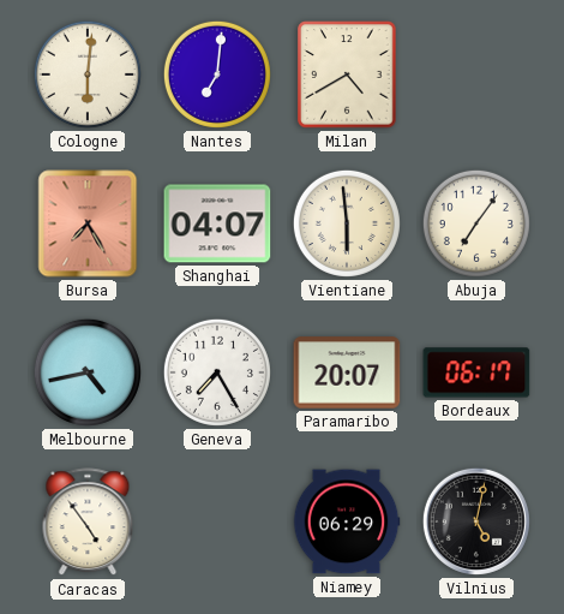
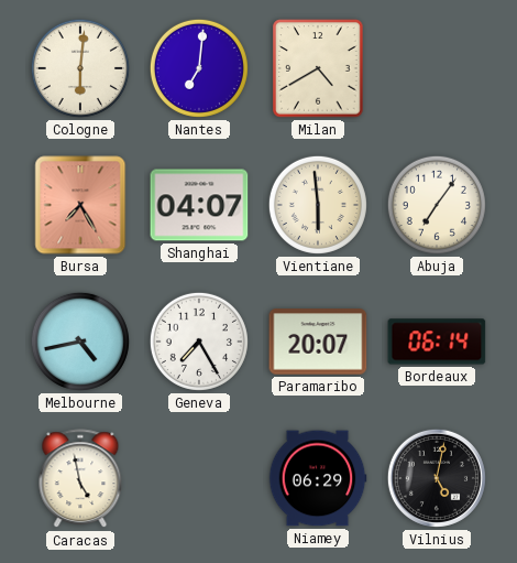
Bordeaux: 06:17 -> 06:14 (437, 342)
Caracas: 4:54 -> 4:58 (80, 479)
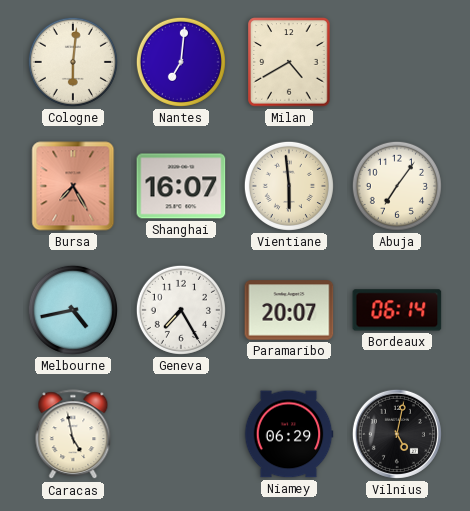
Shanghai: 04:07 -> 16:07 (181, 186)
